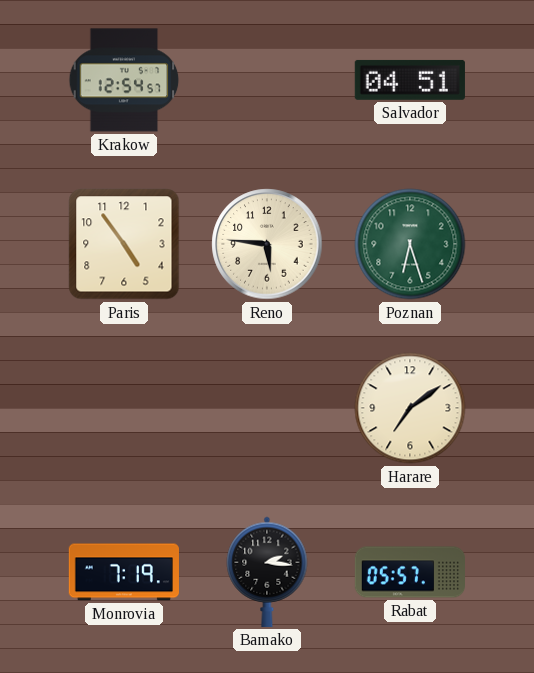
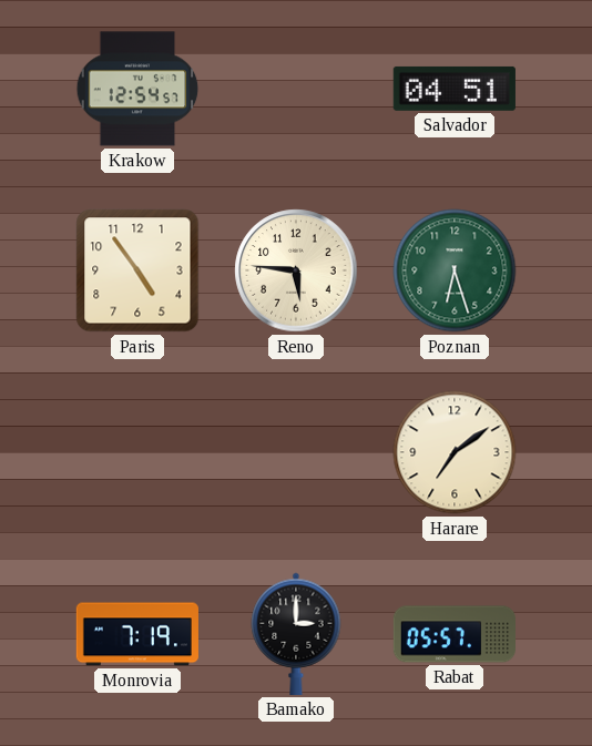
Bamako: 2:16 -> 3:00 (296, 634)
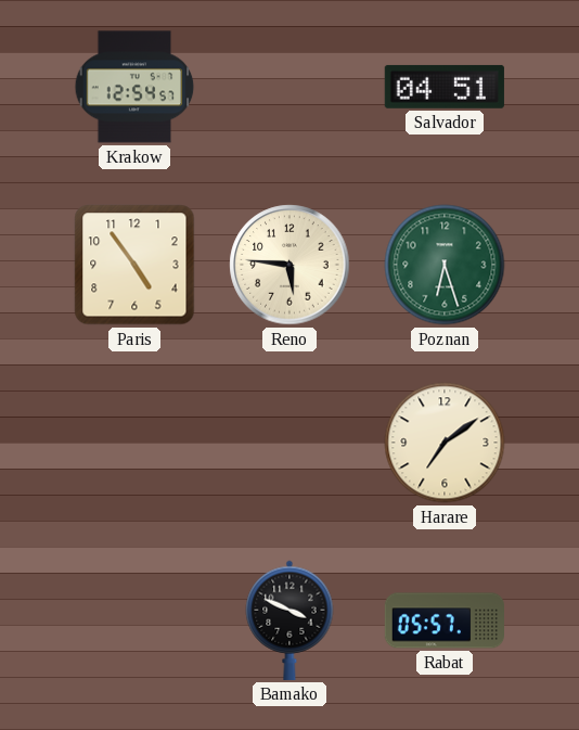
Monrovia: 7:19 -> none (137, 634)
Bamako: 3:00 -> 3:49 (289, 620)
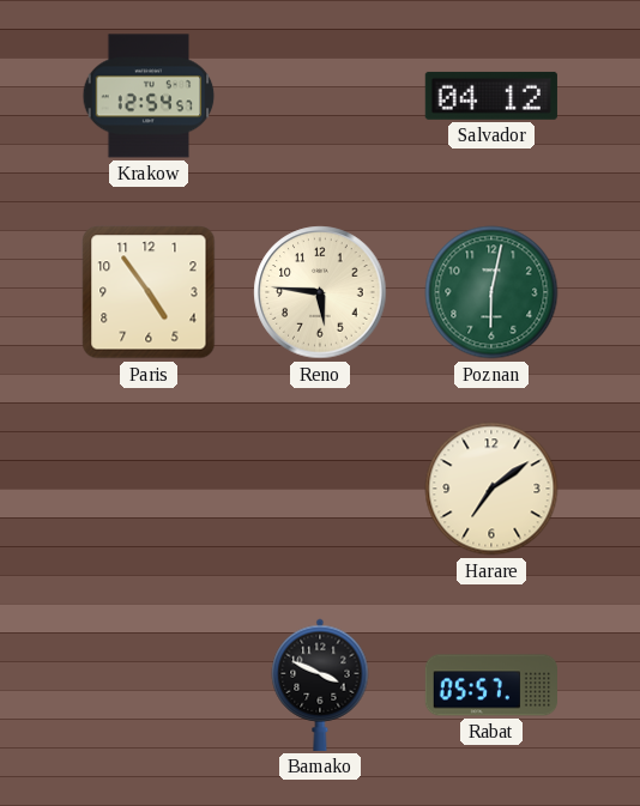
Salvador: 04:51 -> 04:12 (491, 96)
Poznan: 6:27 -> 6:02 (491, 292)
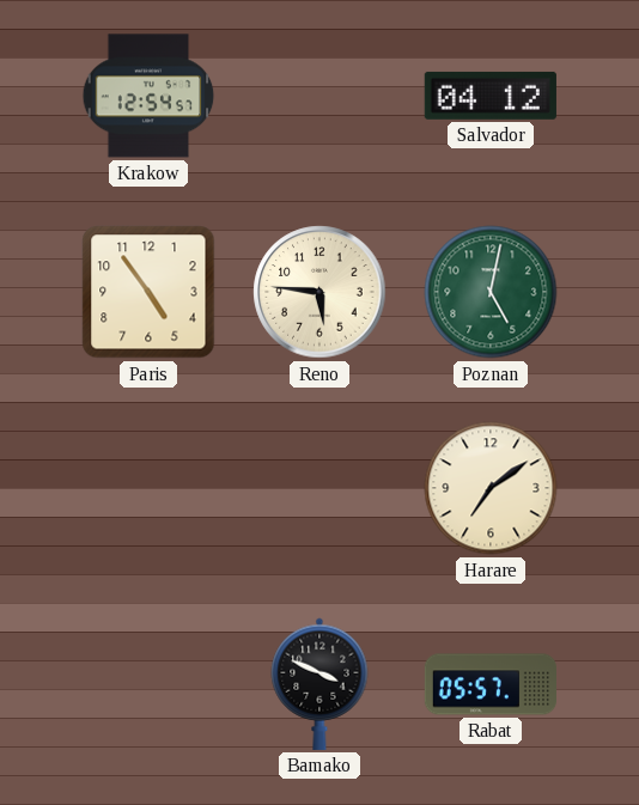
Poznan: 6:02 -> 5:02 (491, 292)
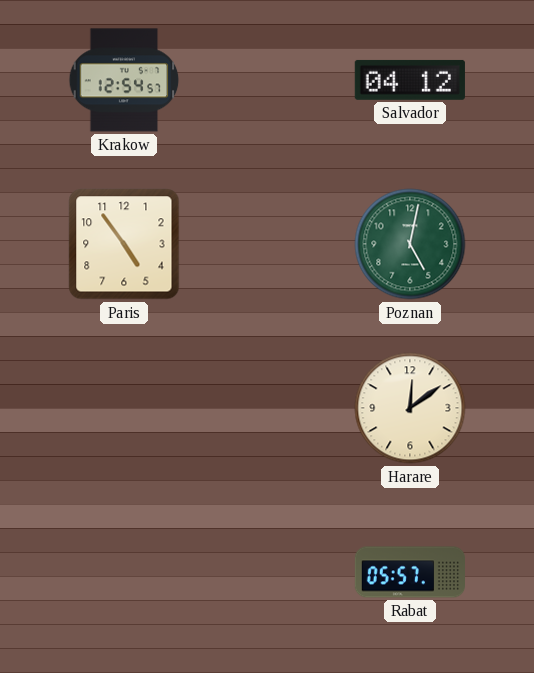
Reno: 5:46 -> none (319, 292)
Harare: 7:09 -> 12:09 (410, 408)
Bamako: 3:49 -> none (319, 684)
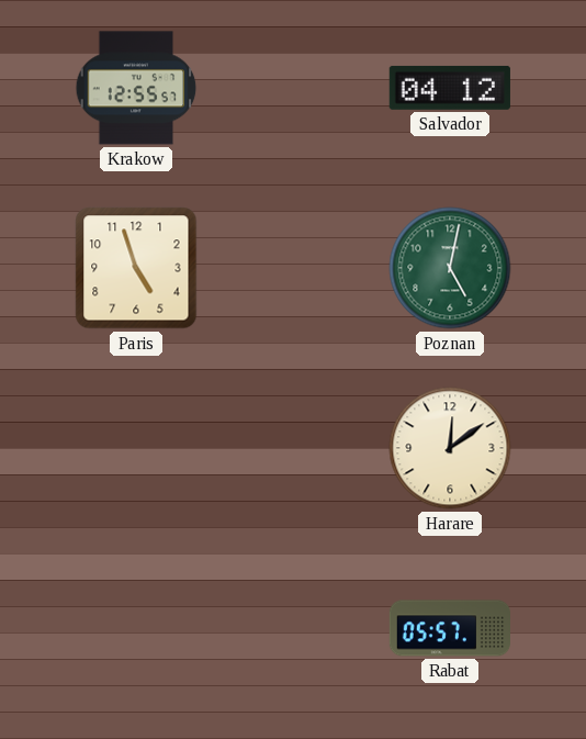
Krakow: 12:54 -> 12:55 (136, 88)
Paris: 4:54 -> 4:57 (136, 268)
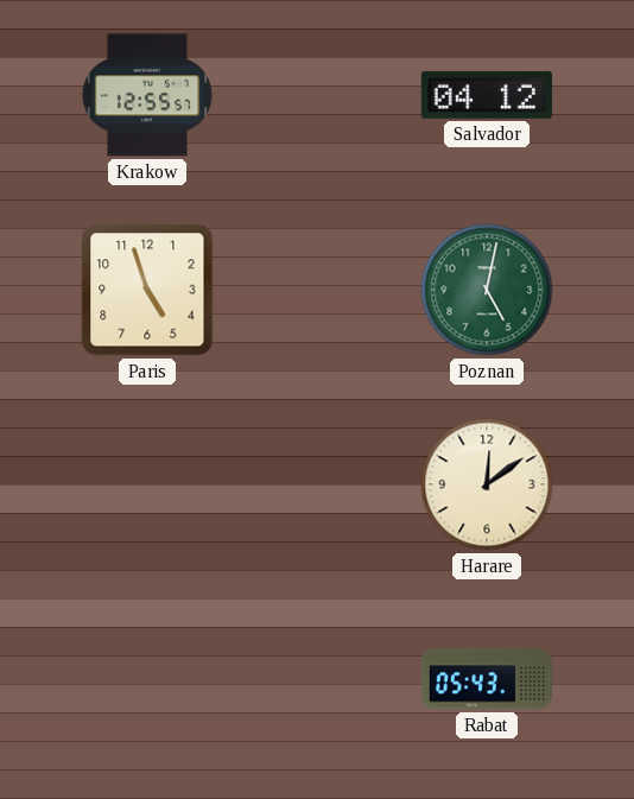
Rabat: 05:57 -> 05:43 (486, 679)
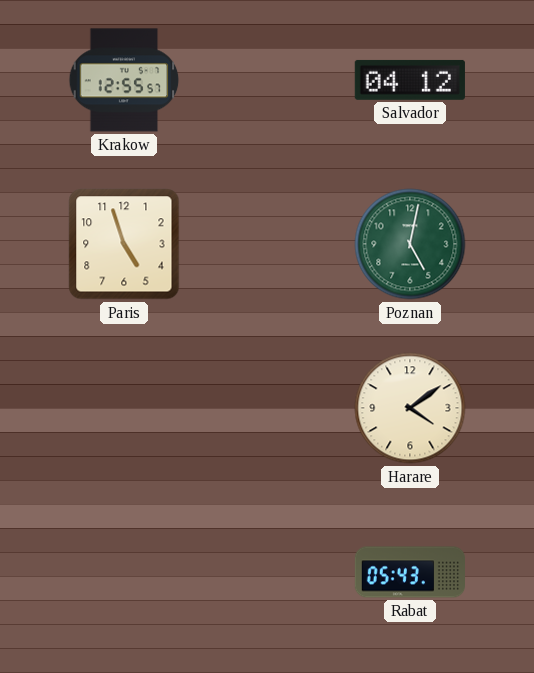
Harare: 12:09 -> 4:09 (410, 408)
